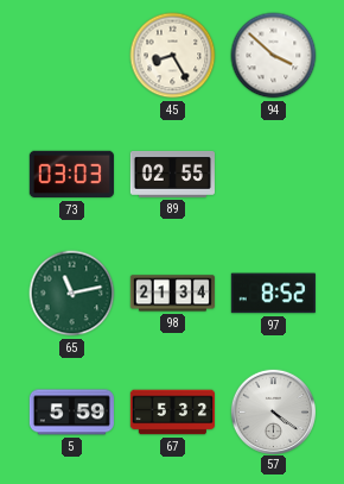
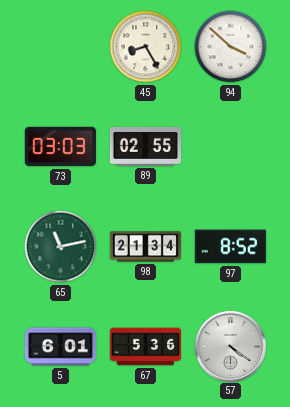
5: 5:59 -> 6:01 (60, 347)
67: 5:32 -> 5:36 (145, 347)
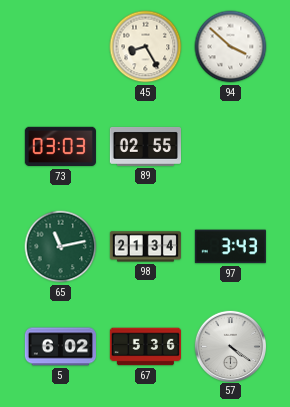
97: 8:52 -> 3:43 (230, 247)
5: 6:01 -> 6:02 (60, 347)
